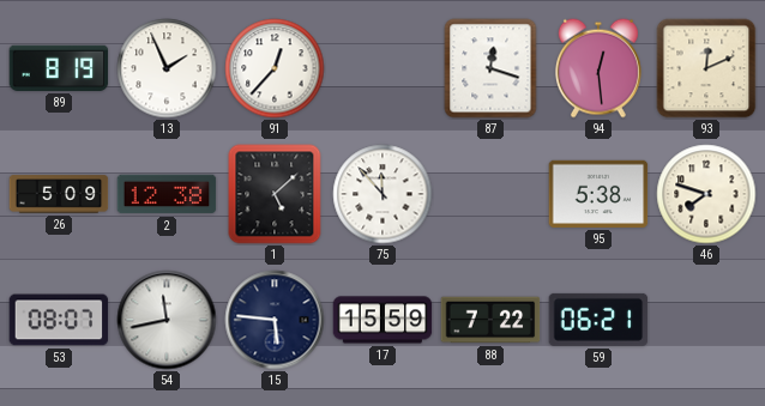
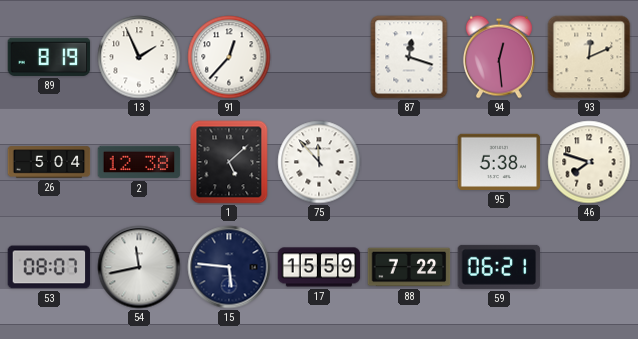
26: 5:09 -> 5:04 (49, 162)
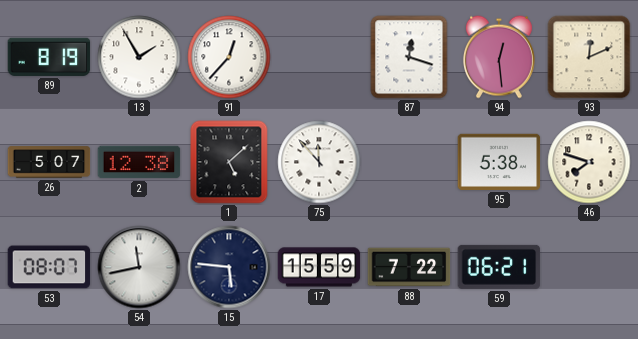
13: 1:56 -> 1:55 (139, 57)
26: 5:04 -> 5:07 (49, 162)
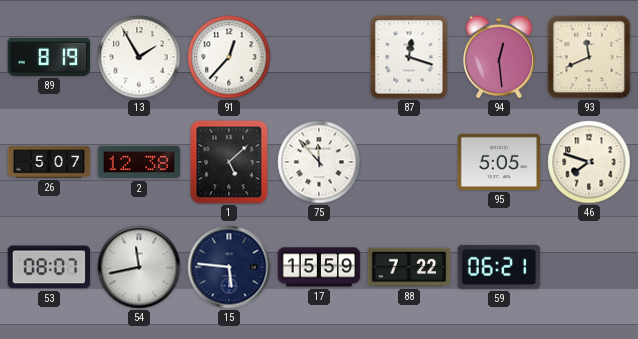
93: 12:11 -> 11:41 (589, 57)
95: 5:38 -> 5:05 (499, 162)
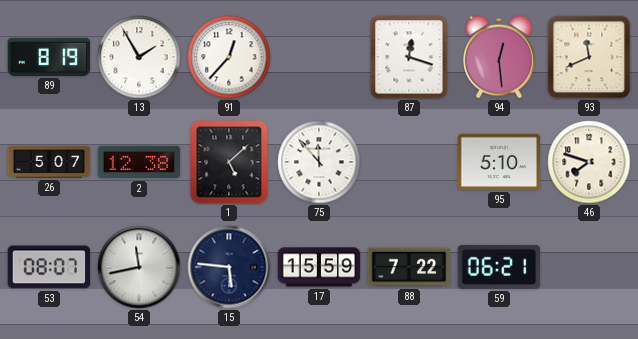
95: 5:05 -> 5:10 (499, 162)
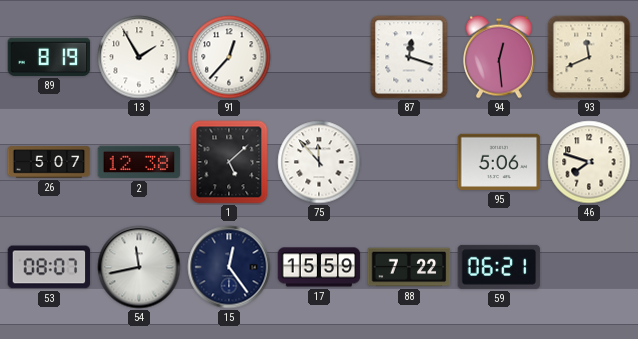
95: 5:10 -> 5:06 (499, 162)
15: 5:46 -> 12:24 (229, 267)
